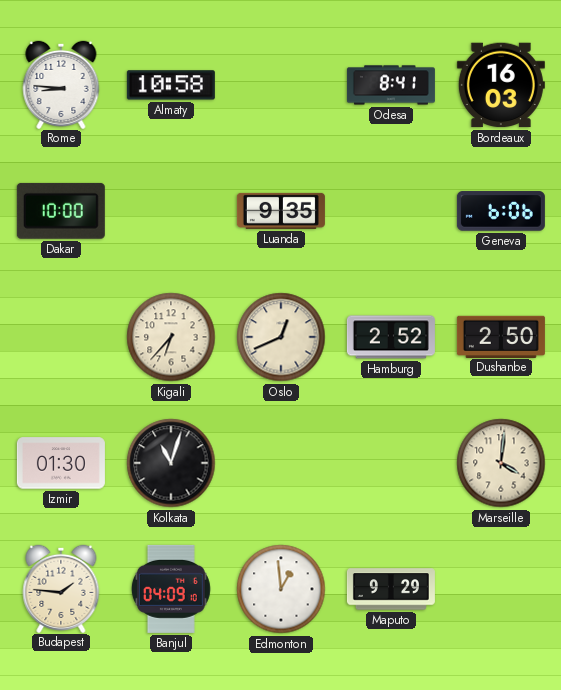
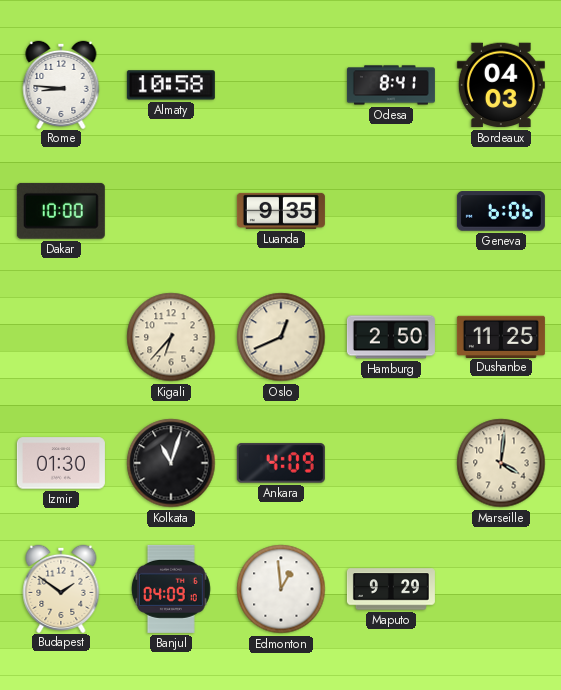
Bordeaux: 16:03 -> 04:03 (501, 85)
Hamburg: 2:52 -> 2:50 (391, 337)
Dushanbe: 2:50 -> 11:25 (501, 336)
Ankara: none -> 4:09 (281, 463)
Budapest: 1:46 -> 1:51 (61, 588)
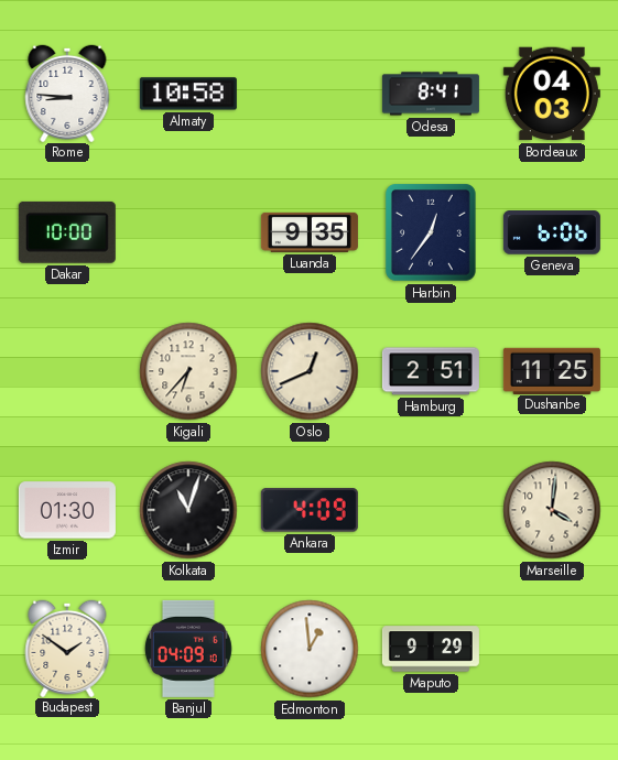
Harbin: none -> 12:36 (431, 234)
Hamburg: 2:50 -> 2:51 (431, 371)
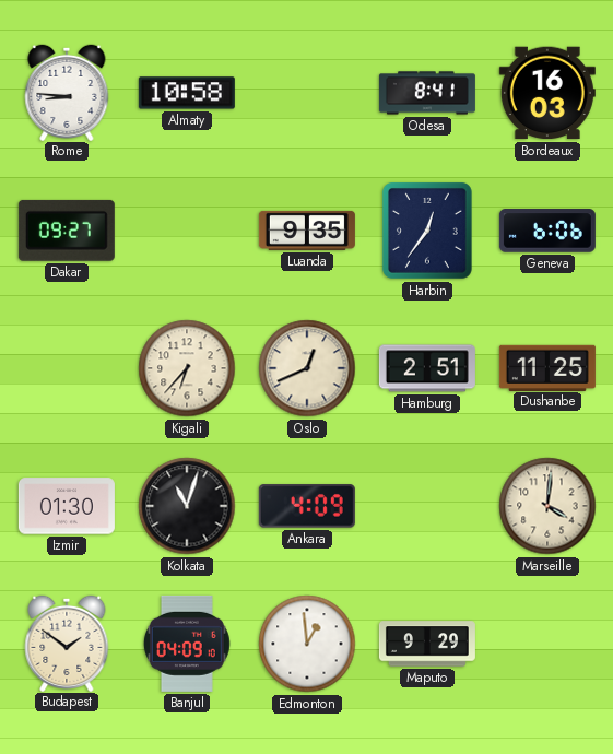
Bordeaux: 04:03 -> 16:03 (547, 93)
Dakar: 10:00 -> 09:27 (67, 231)
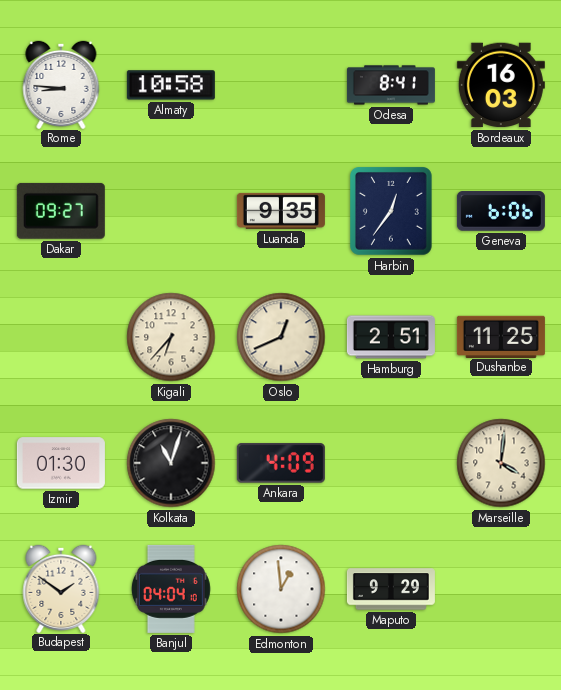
Banjul: 04:09 -> 04:04 (171, 589)
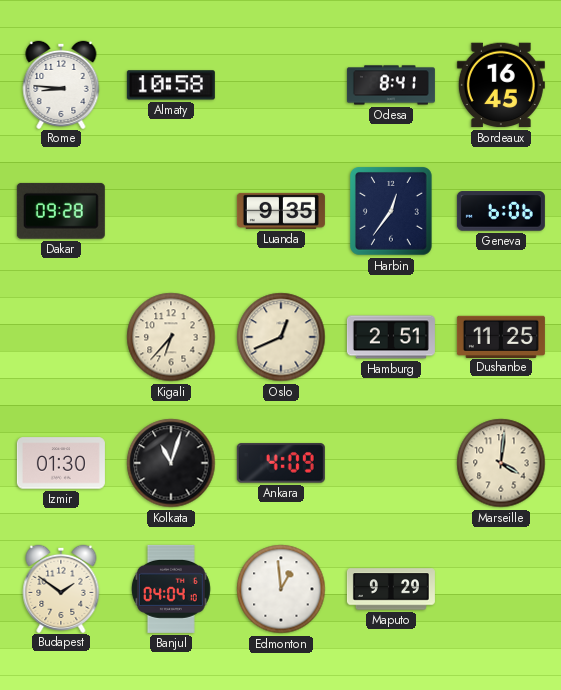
Bordeaux: 16:03 -> 16:45 (501, 85)
Dakar: 09:27 -> 09:28 (61, 211)
